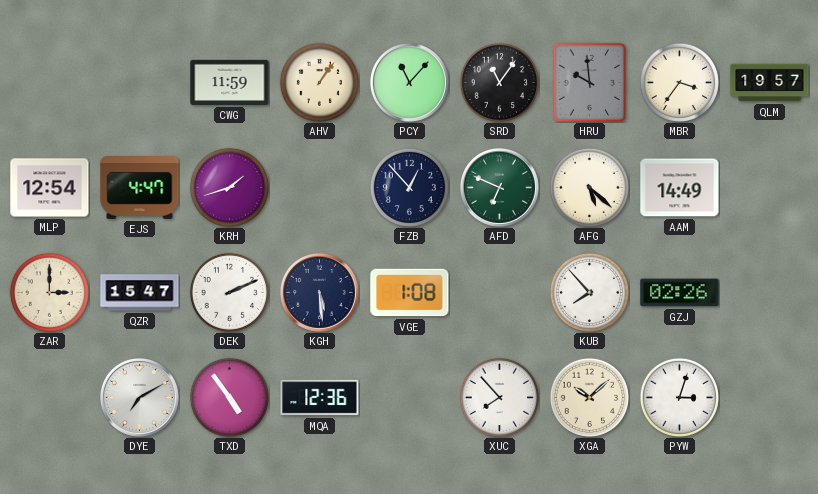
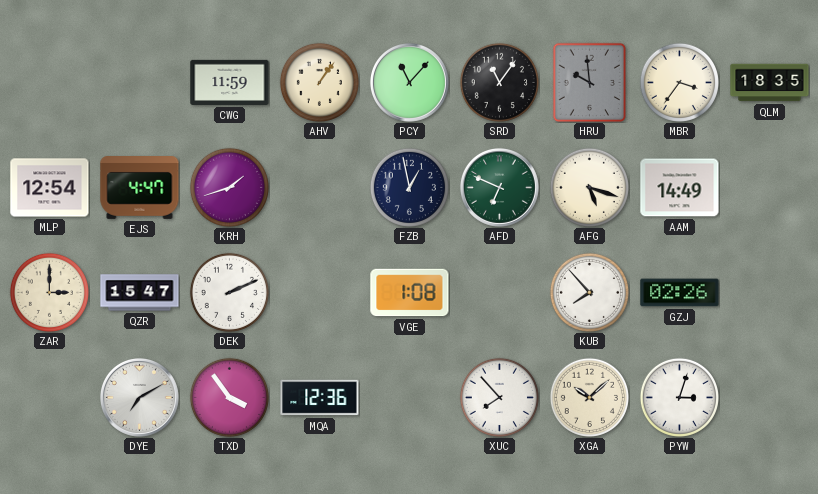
QLM: 19:57 -> 18:35 (770, 83)
FZB: 12:53 -> 12:58 (409, 187)
AFG: 5:22 -> 5:18 (589, 187)
KGH: 5:29 -> none (319, 292)
TXD: 4:54 -> 3:54 (229, 397)
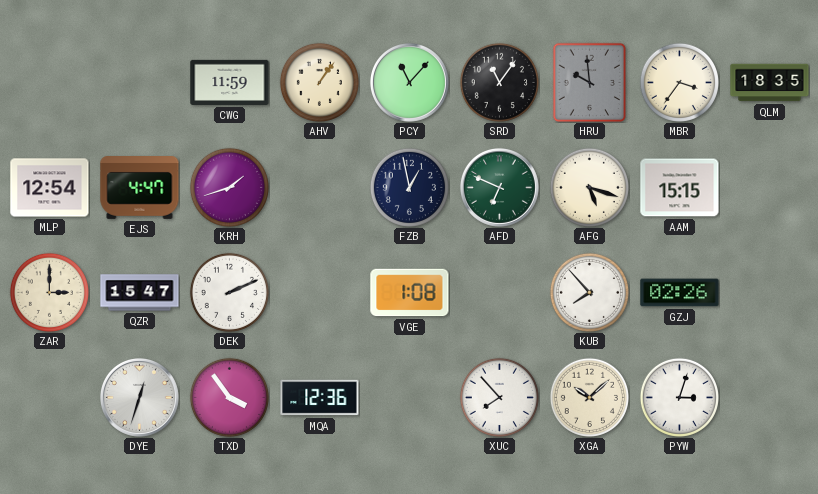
AAM: 14:49 -> 15:15 (680, 188)
DYE: 7:10 -> 12:33 (139, 397)
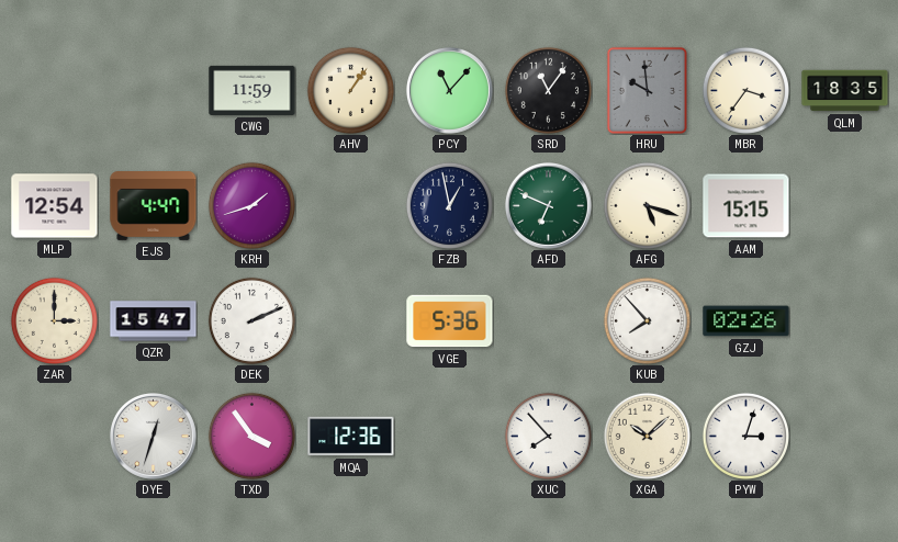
VGE: 1:08 -> 5:36 (450, 321)
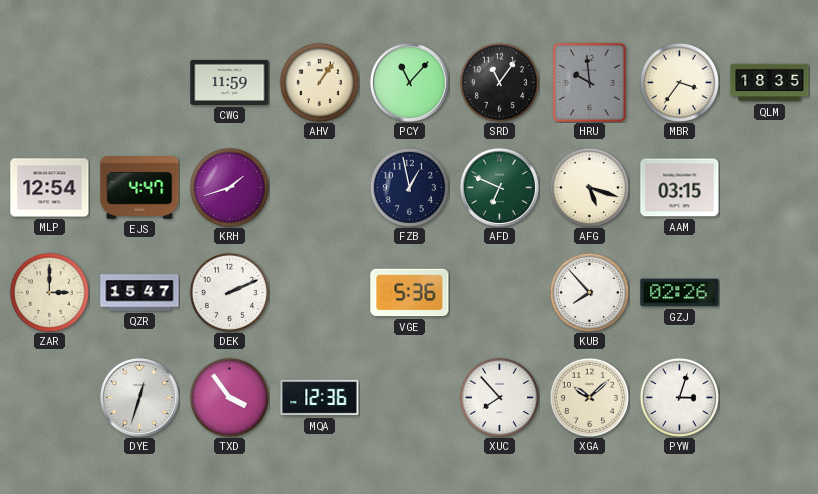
AAM: 15:15 -> 03:15 (680, 188)
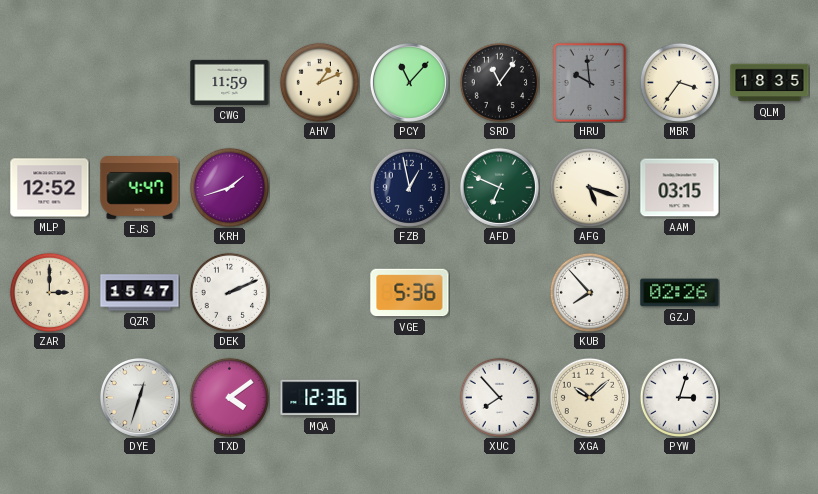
AHV: 1:06 -> 1:11 (319, 82)
MLP: 12:54 -> 12:52 (50, 188)
TXD: 3:54 -> 4:09 (229, 397)
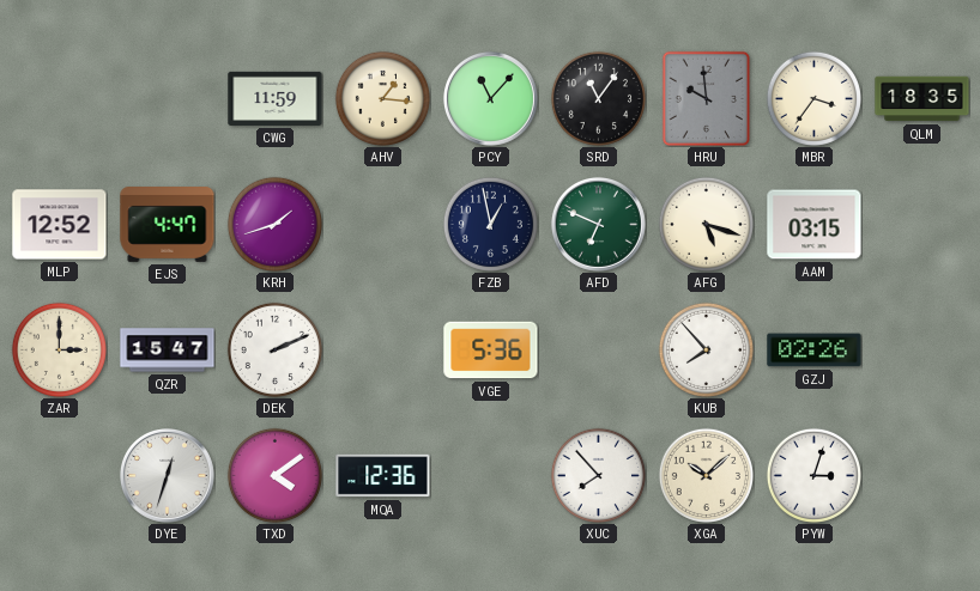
AHV: 1:11 -> 1:16 (382, 98)
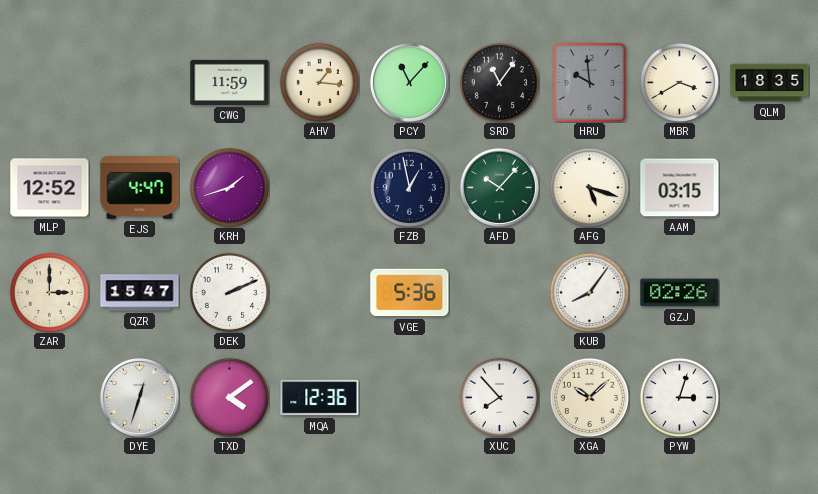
MBR: 3:36 -> 3:40 (679, 82)
AFD: 6:49 -> 10:07 (499, 187)
KUB: 7:53 -> 8:06 (589, 292)
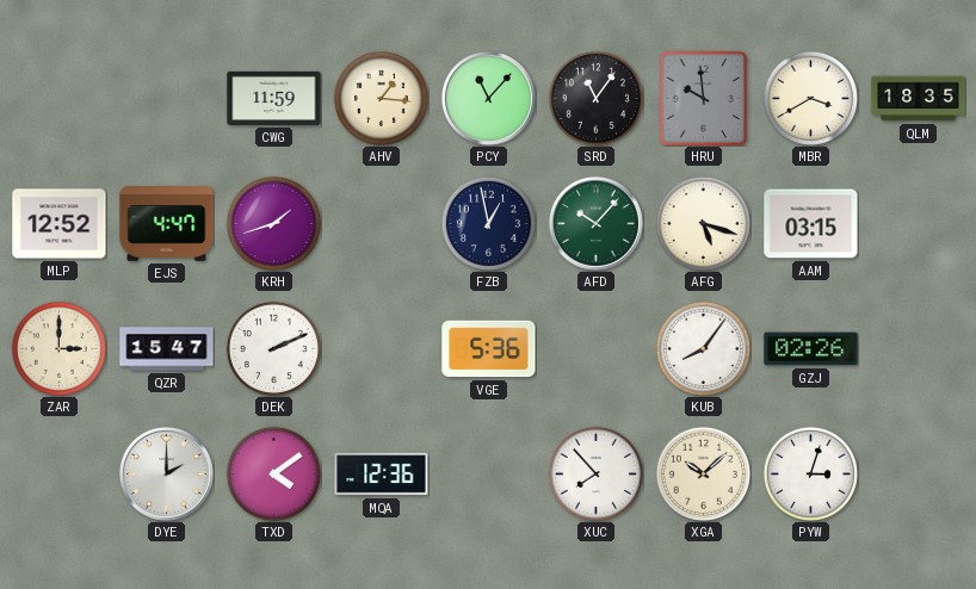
DYE: 12:33 -> 2:00 (166, 473)
